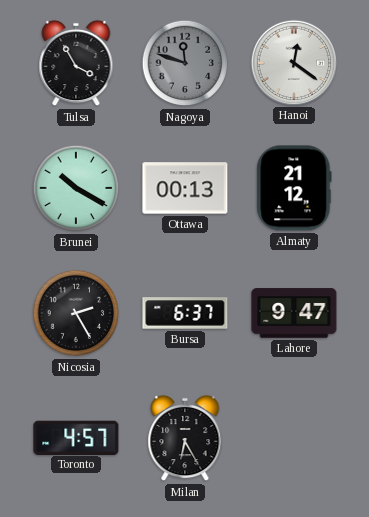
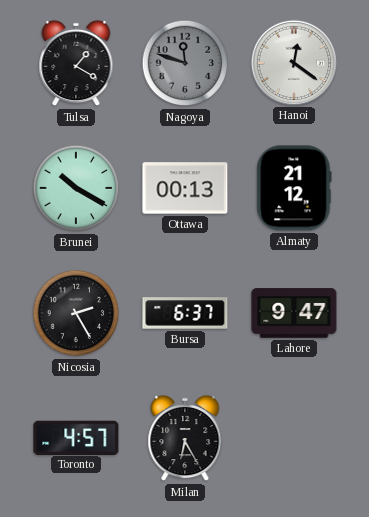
Tulsa: 3:55 -> 1:20 (76, 63)
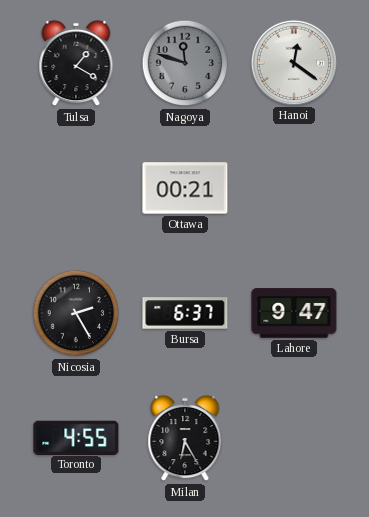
Brunei: 10:20 -> none (76, 188)
Ottawa: 00:13 -> 00:21 (185, 188)
Almaty: 21:12 -> none (294, 188)
Toronto: 4:57 -> 4:55 (76, 437)
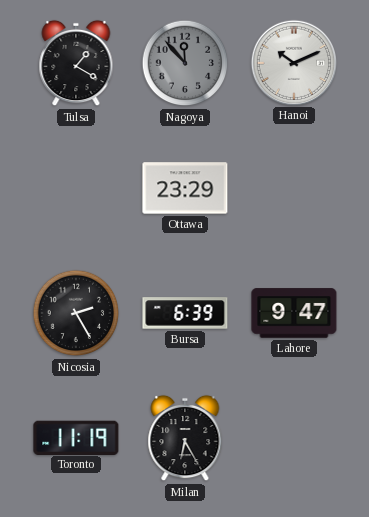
Nagoya: 11:48 -> 11:53 (185, 63)
Hanoi: 12:21 -> 10:11 (293, 62)
Ottawa: 00:21 -> 23:29 (185, 188)
Bursa: 6:37 -> 6:39 (185, 313)
Toronto: 4:55 -> 11:19 (76, 437)
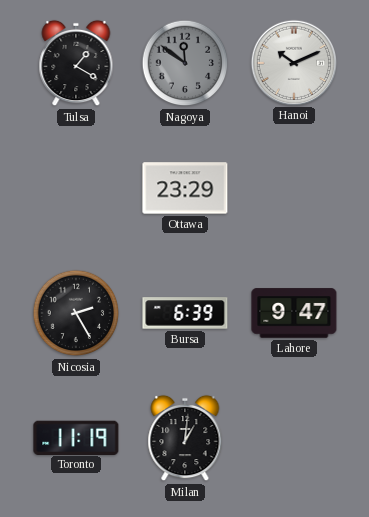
Nagoya: 11:53 -> 11:51 (185, 63)
Milan: 6:25 -> 1:01 (185, 438)
